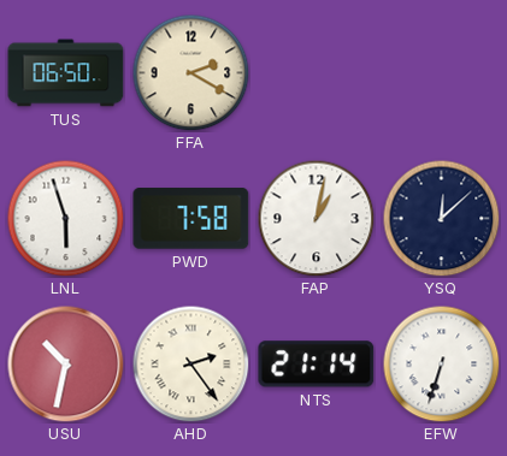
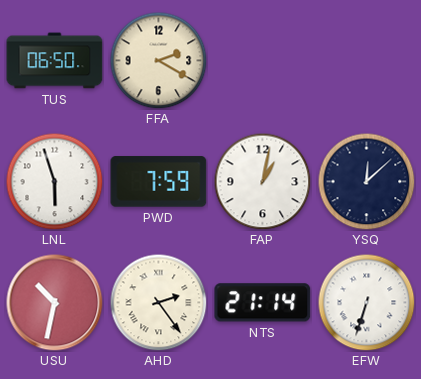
PWD: 7:58 -> 7:59 (159, 182)
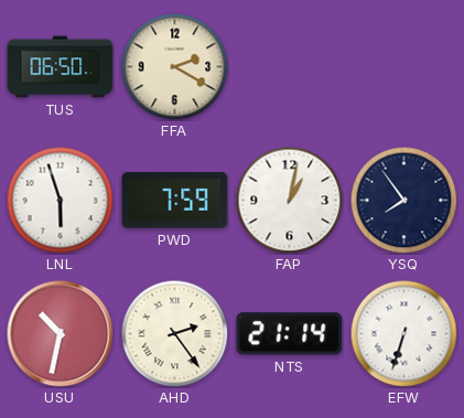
YSQ: 12:08 -> 7:54 (403, 200)
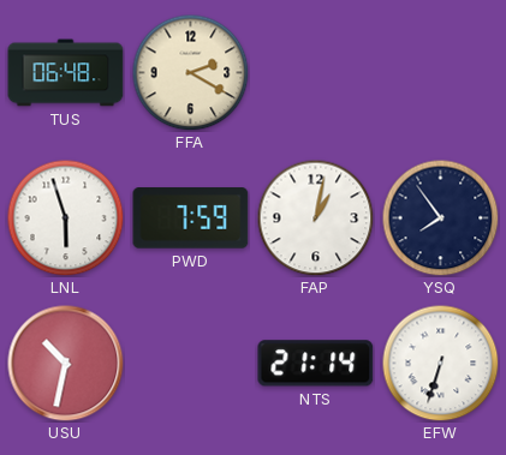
TUS: 06:50 -> 06:48 (66, 73)
AHD: 2:24 -> none (174, 333)
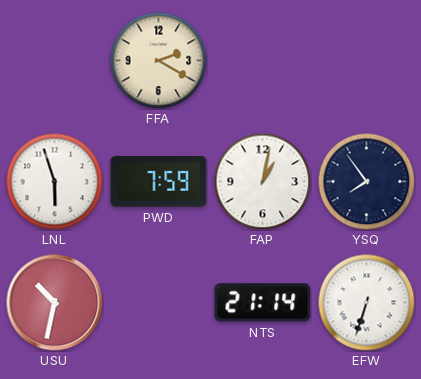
TUS: 06:48 -> none (66, 73)
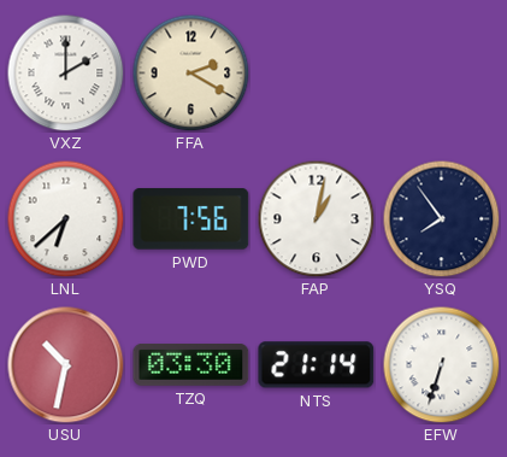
VXZ: none -> 2:00 (65, 72)
LNL: 5:57 -> 6:38 (65, 218)
PWD: 7:59 -> 7:56 (191, 219)
TZQ: none -> 03:30 (191, 365)
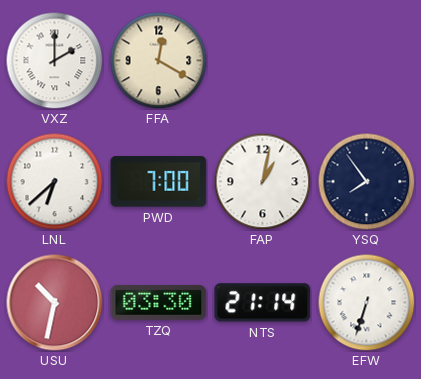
FFA: 2:20 -> 12:20 (158, 60)
PWD: 7:56 -> 7:00 (159, 182)
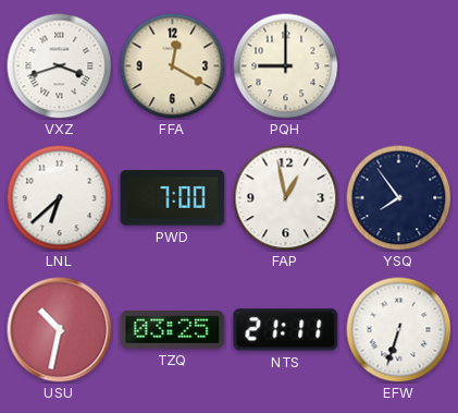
VXZ: 2:00 -> 3:42 (59, 65)
PQH: none -> 9:00 (285, 65)
FAP: 1:02 -> 12:58 (285, 197)
TZQ: 03:30 -> 03:25 (173, 330)
NTS: 21:14 -> 21:11 (286, 330)
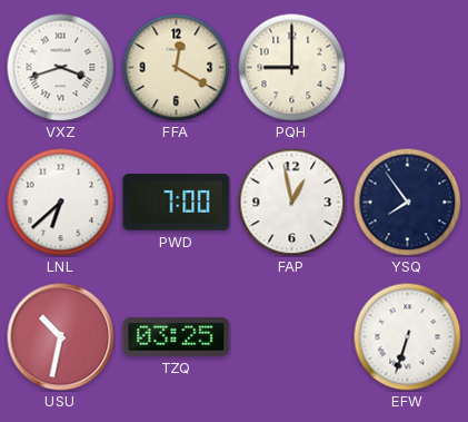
NTS: 21:11 -> none (286, 330)
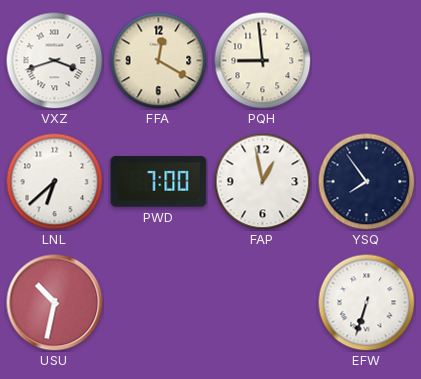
PQH: 9:00 -> 8:59 (262, 60)
TZQ: 03:25 -> none (177, 337)
